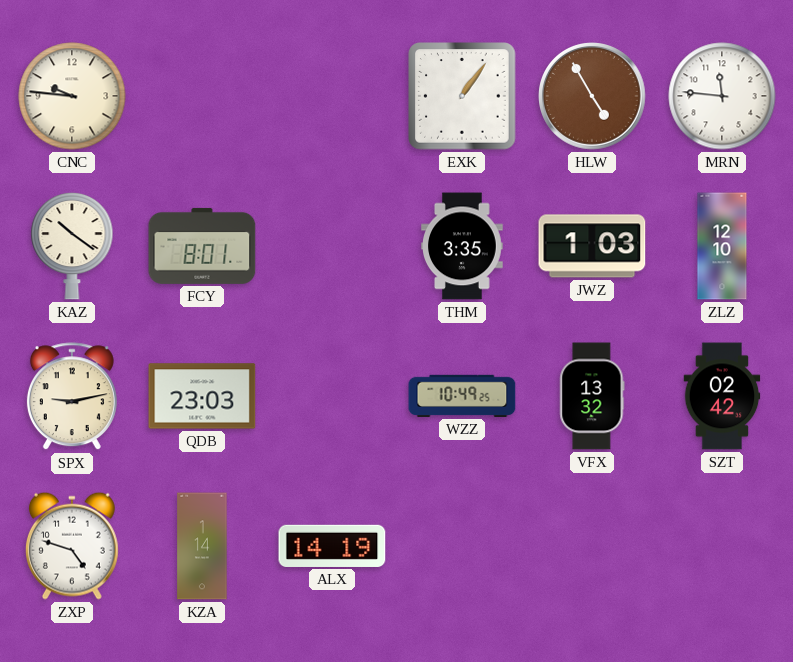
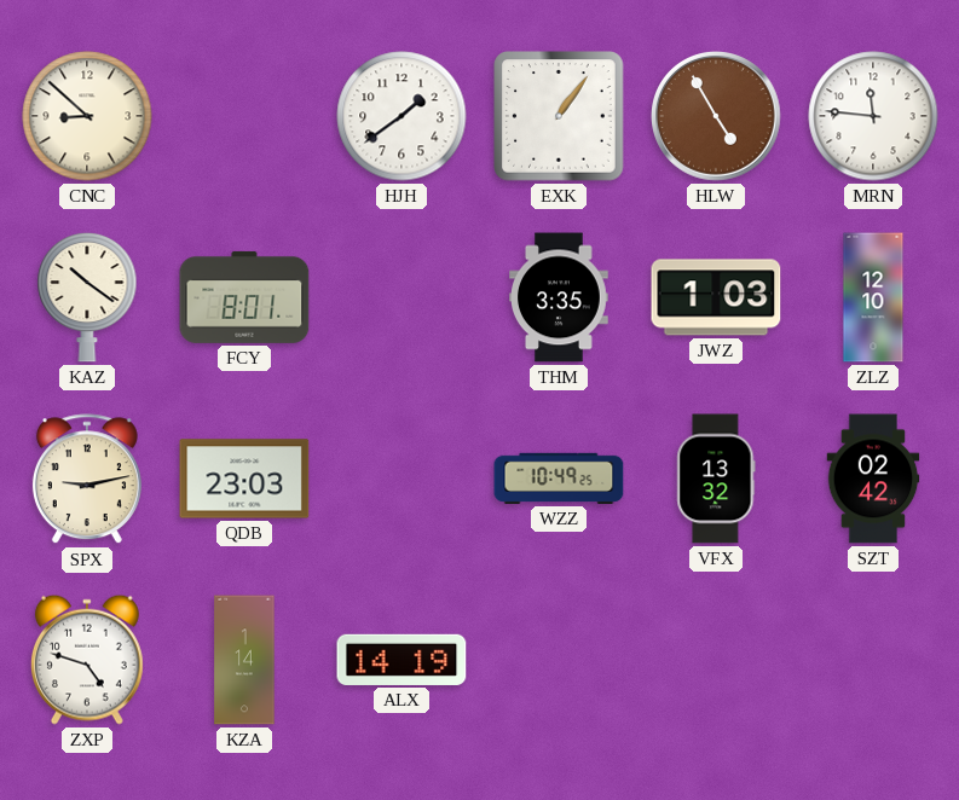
CNC: 9:46 -> 8:52 (87, 116)
HJH: none -> 1:39 (401, 116)
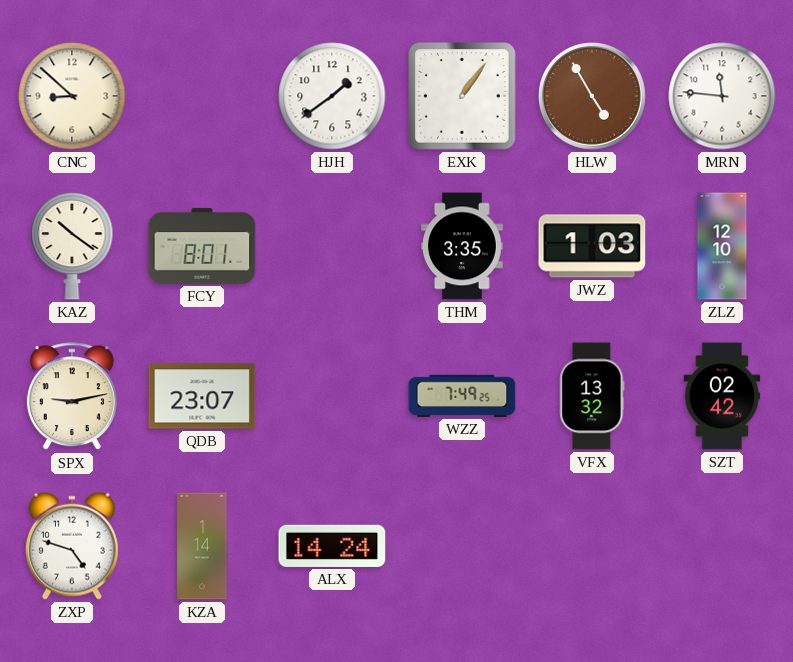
QDB: 23:03 -> 23:07 (202, 396)
WZZ: 10:49 -> 7:49 (462, 396)
ALX: 14:19 -> 14:24 (332, 546)
